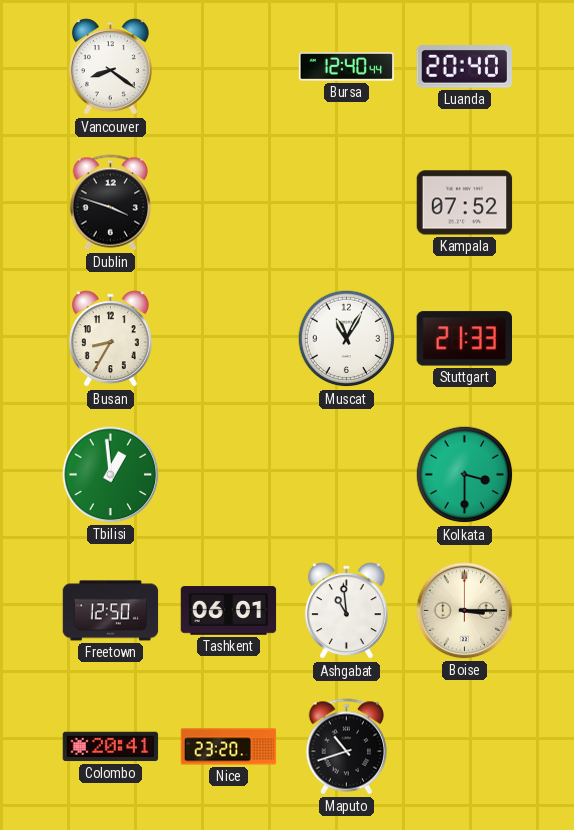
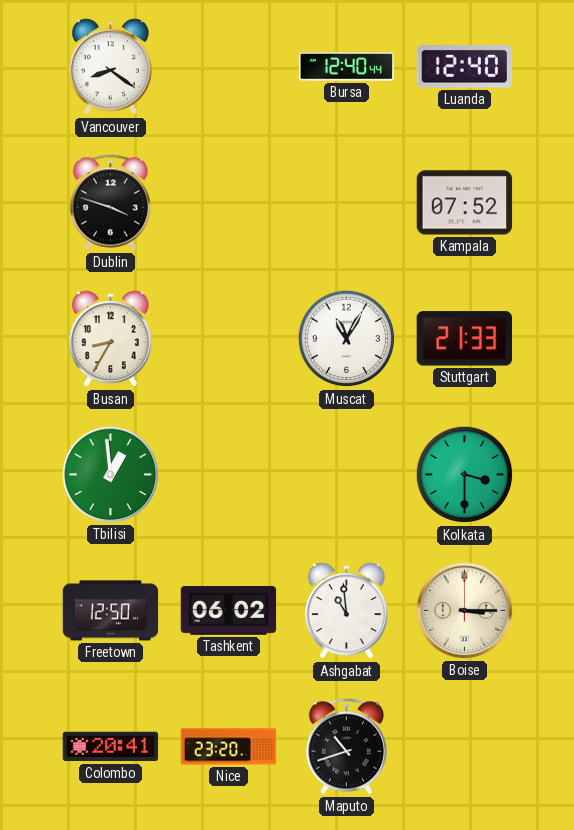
Luanda: 20:40 -> 12:40 (464, 67)
Tashkent: 06:01 -> 06:02 (229, 611)
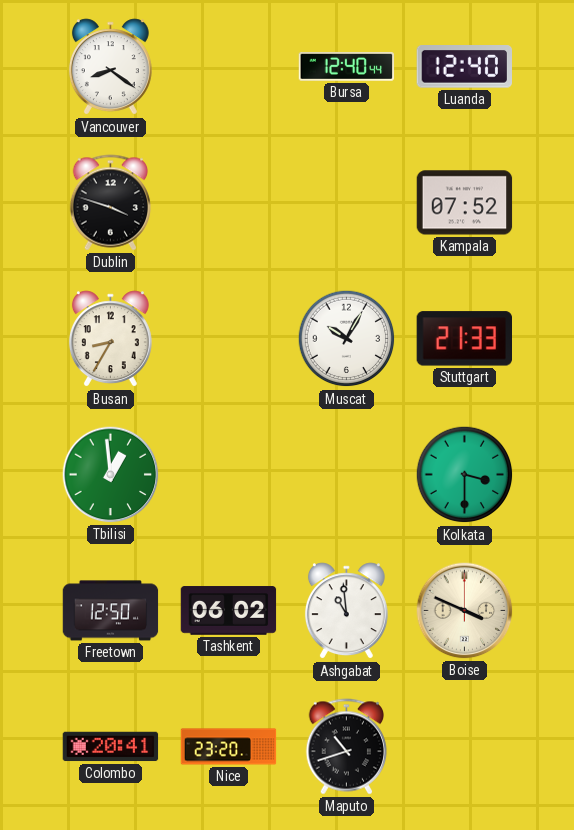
Muscat: 11:05 -> 10:05 (347, 339)
Boise: 3:15 -> 3:49 (465, 611)
